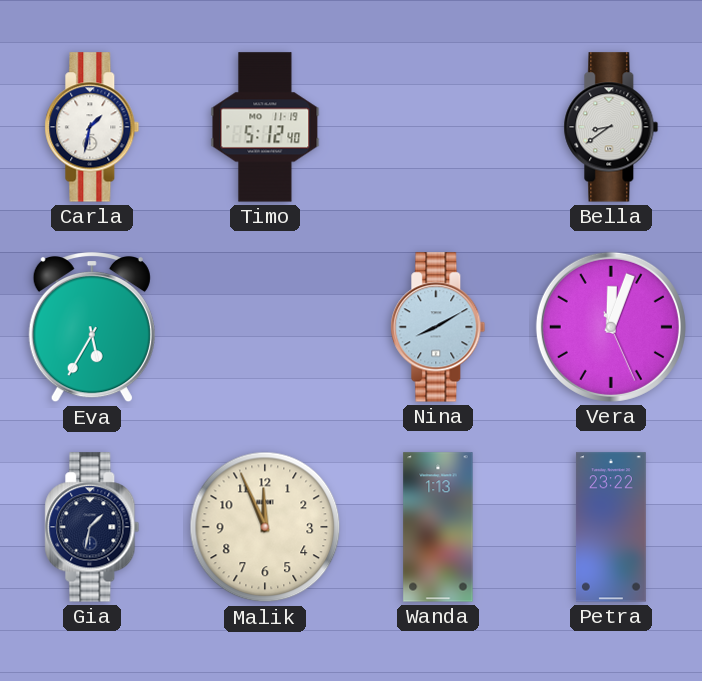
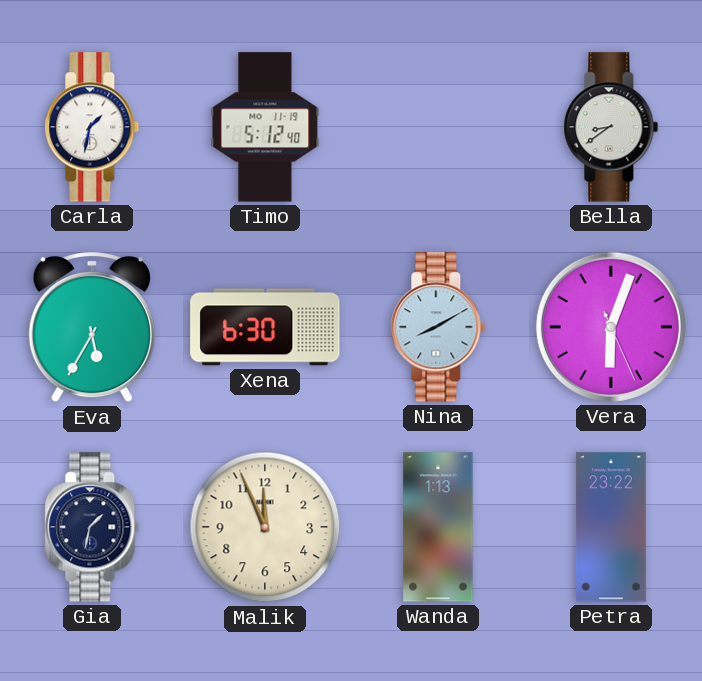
Xena: none -> 6:30 (265, 327)
Vera: 12:03 -> 6:03 (611, 327)
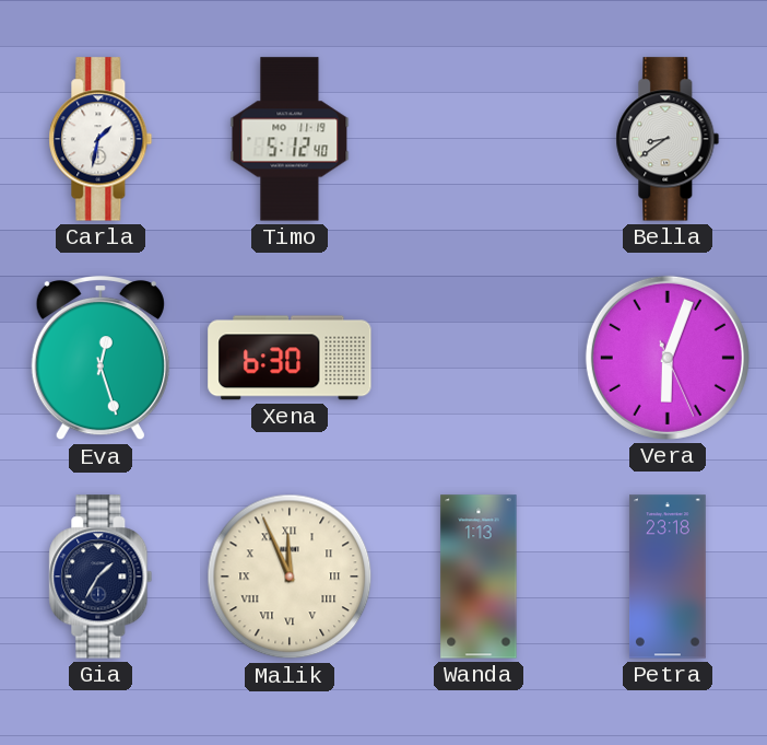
Eva: 5:35 -> 12:27 (101, 359)
Nina: 8:10 -> none (438, 327)
Gia: 1:32 -> 1:35 (101, 577)
Malik numerals: Arabic -> Roman (290, 577)
Petra: 23:22 -> 23:18 (668, 577)
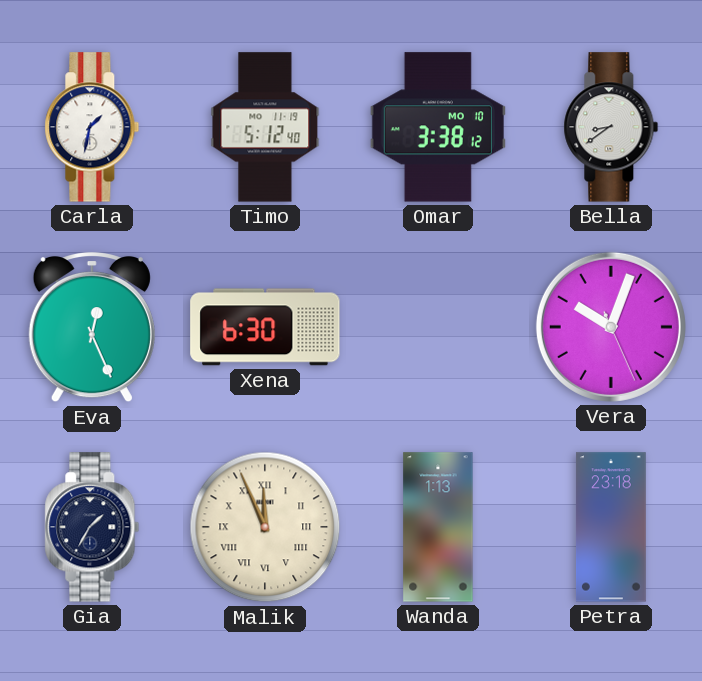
Omar: none -> 3:38 (438, 127)
Eva: 12:27 -> 12:26 (92, 328)
Vera: 6:03 -> 10:03 (611, 327)
